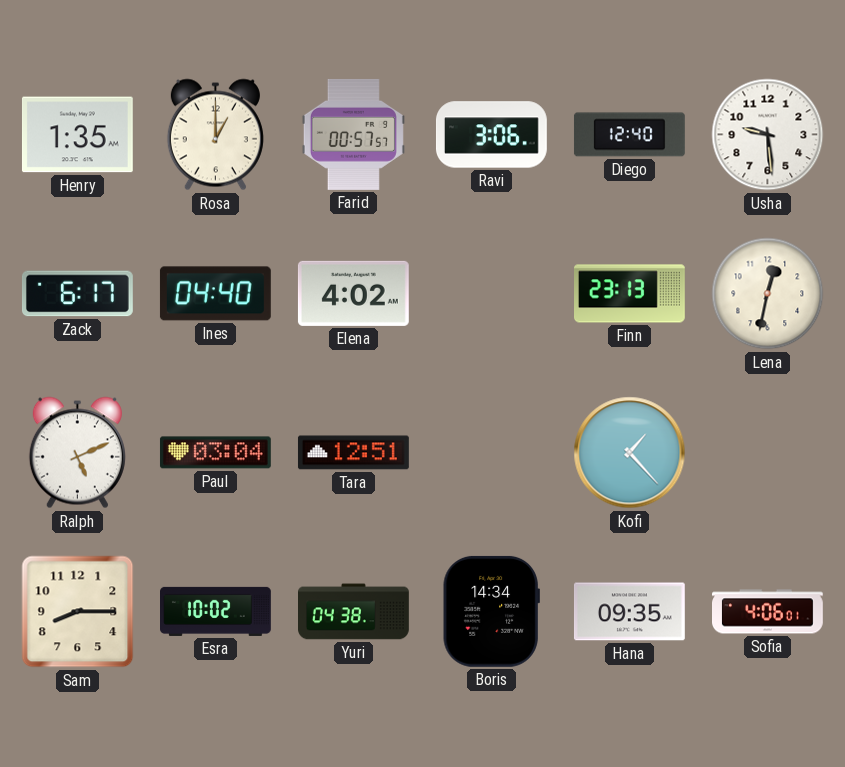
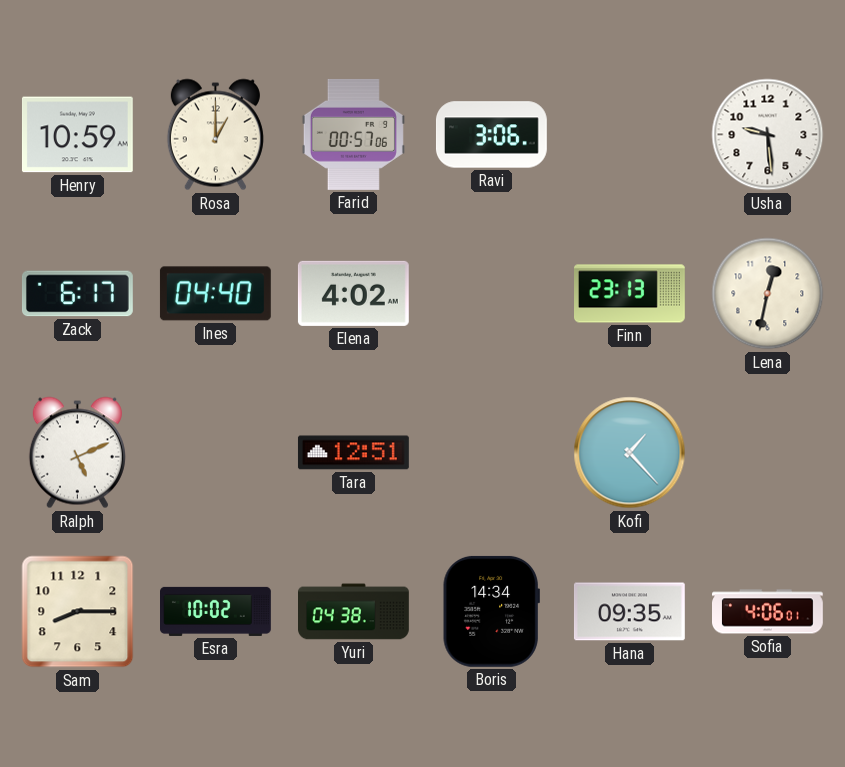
Henry: 1:35 -> 10:59 (77, 135)
Farid: 00:57:57 -> 00:57:06 (353, 134)
Diego: 12:40 -> none (629, 135)
Paul: 03:04 -> none (215, 453)
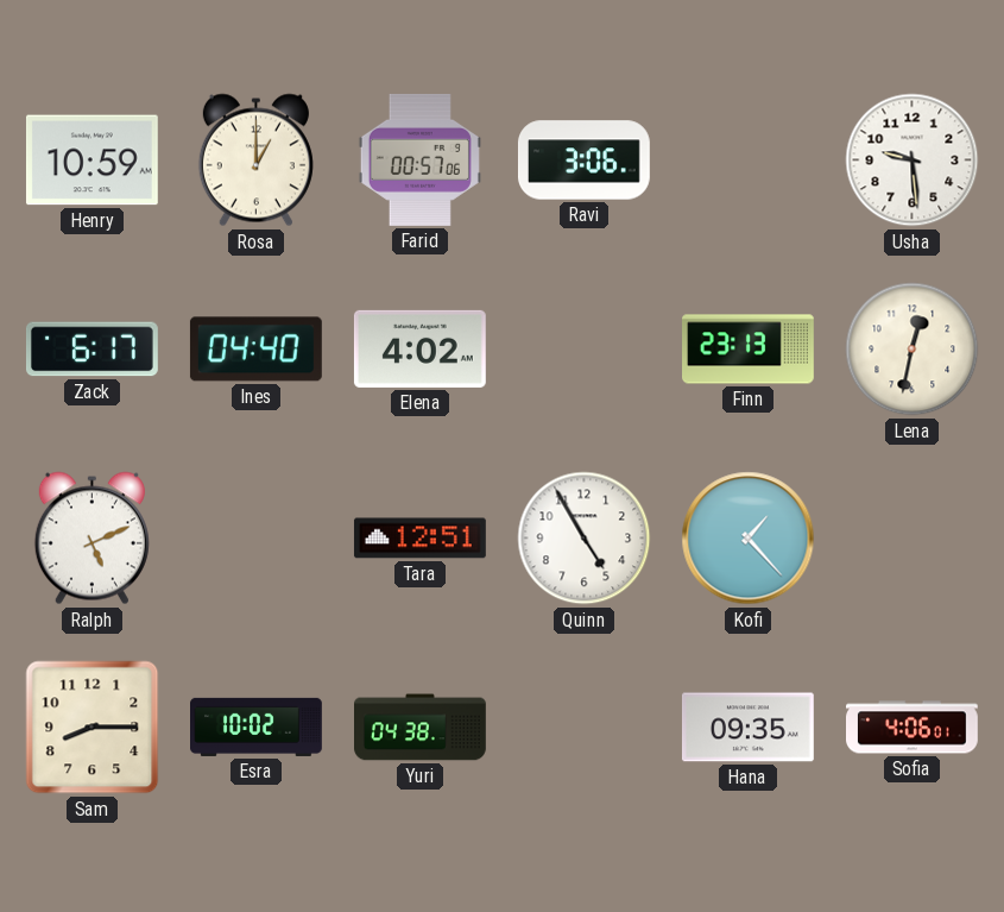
Quinn: none -> 4:55 (585, 539)
Boris: 14:34 -> none (491, 611)
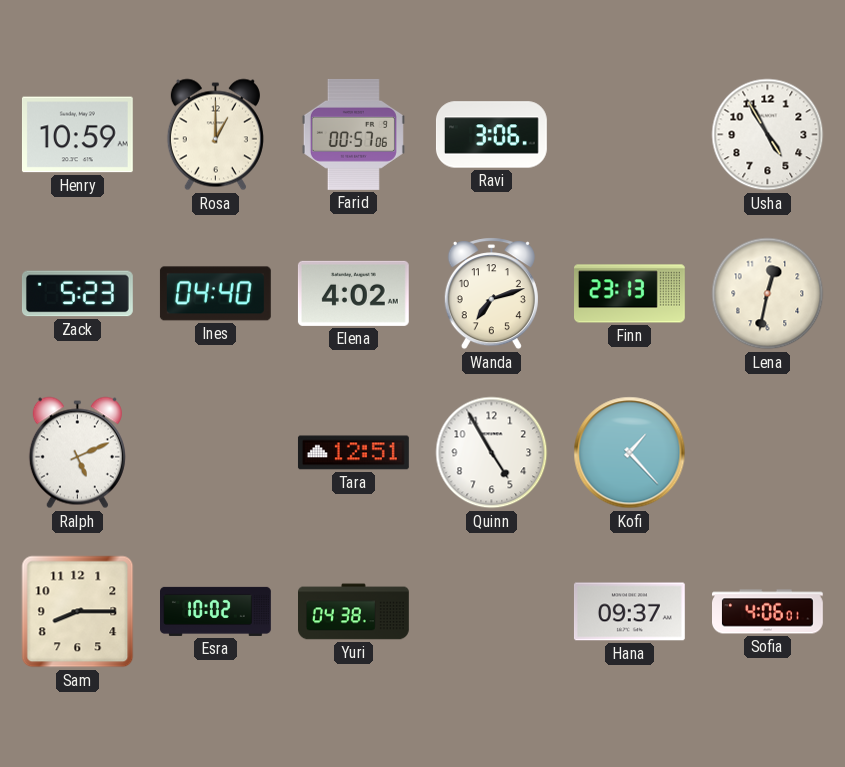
Usha: 9:29 -> 4:55 (768, 135)
Zack: 6:17 -> 5:23 (77, 294)
Wanda: none -> 7:12 (491, 294)
Hana: 09:35 -> 09:37 (629, 612)
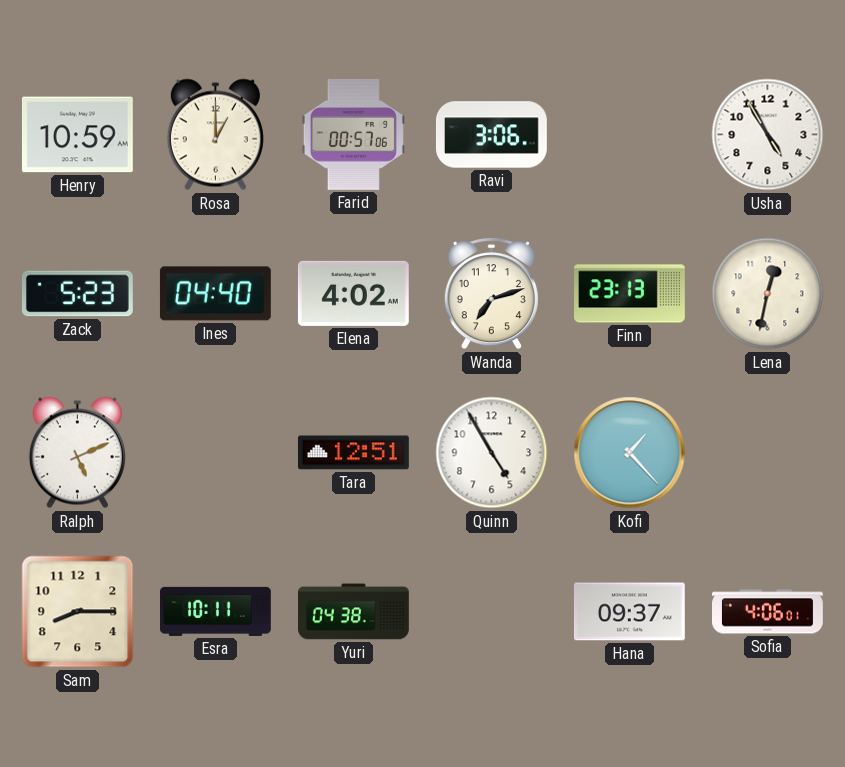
Esra: 10:02 -> 10:11 (216, 611)
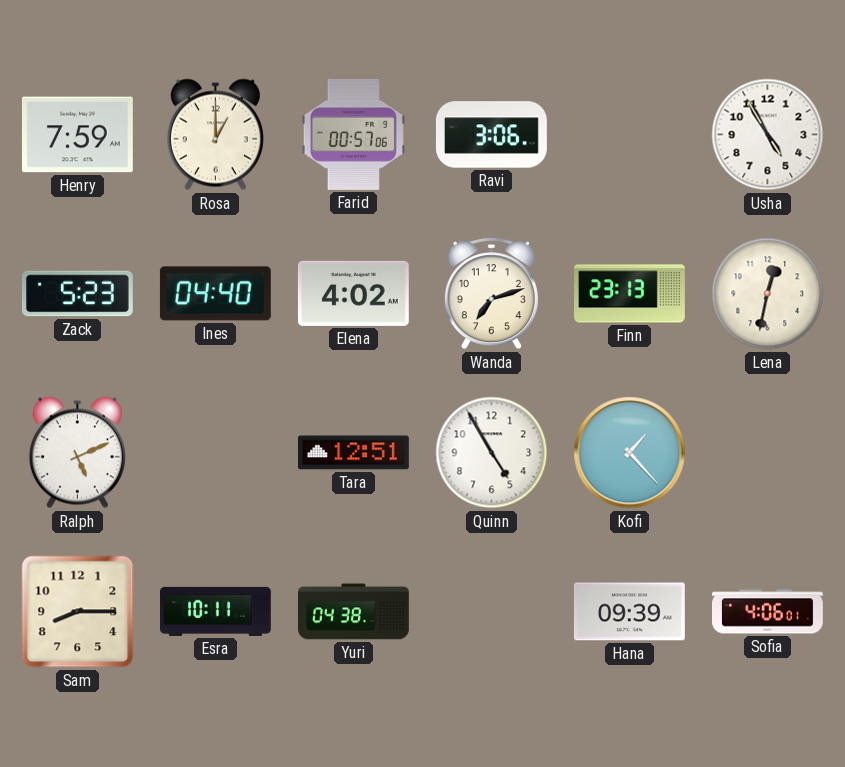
Henry: 10:59 -> 7:59 (77, 135)
Hana: 09:37 -> 09:39 (629, 612)
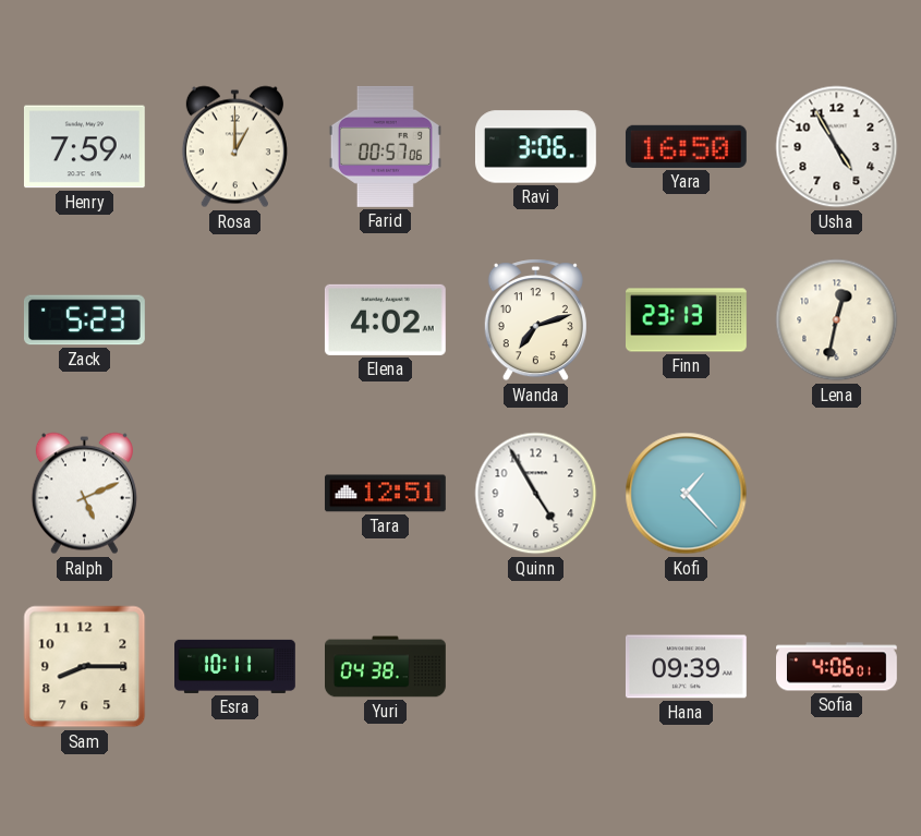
Yara: none -> 16:50 (686, 146)
Ines: 04:40 -> none (215, 294)
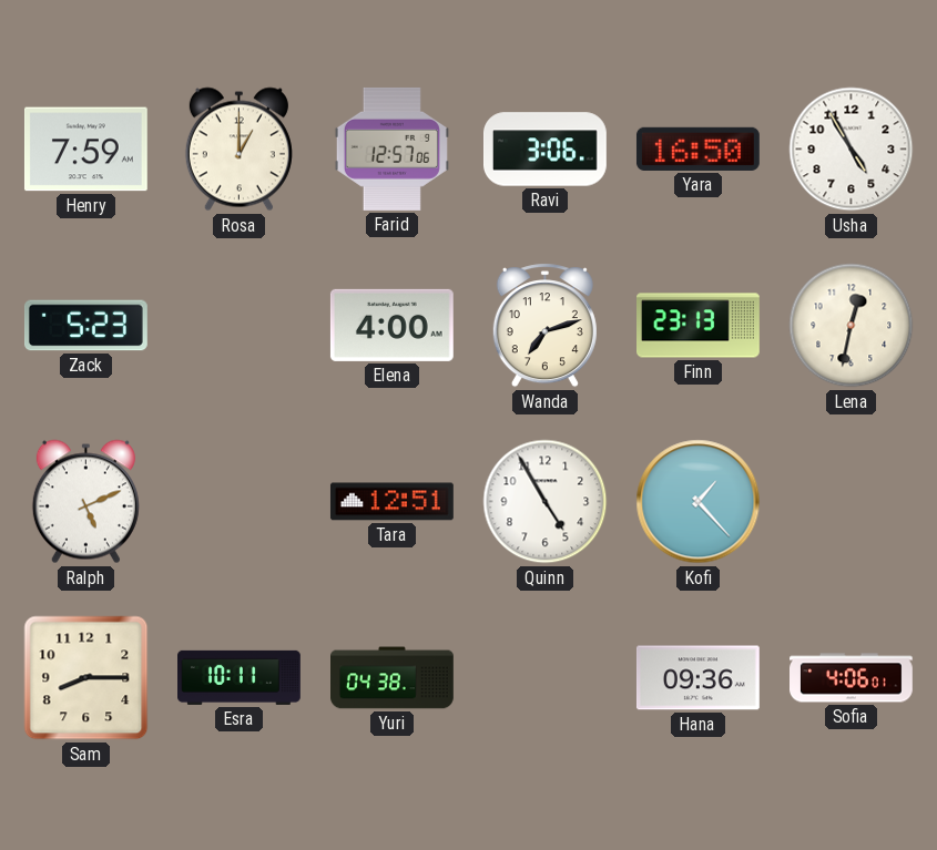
Farid: 00:57 -> 12:57 (391, 149)
Elena: 4:02 -> 4:00 (391, 325)
Hana: 09:39 -> 09:36 (697, 678)
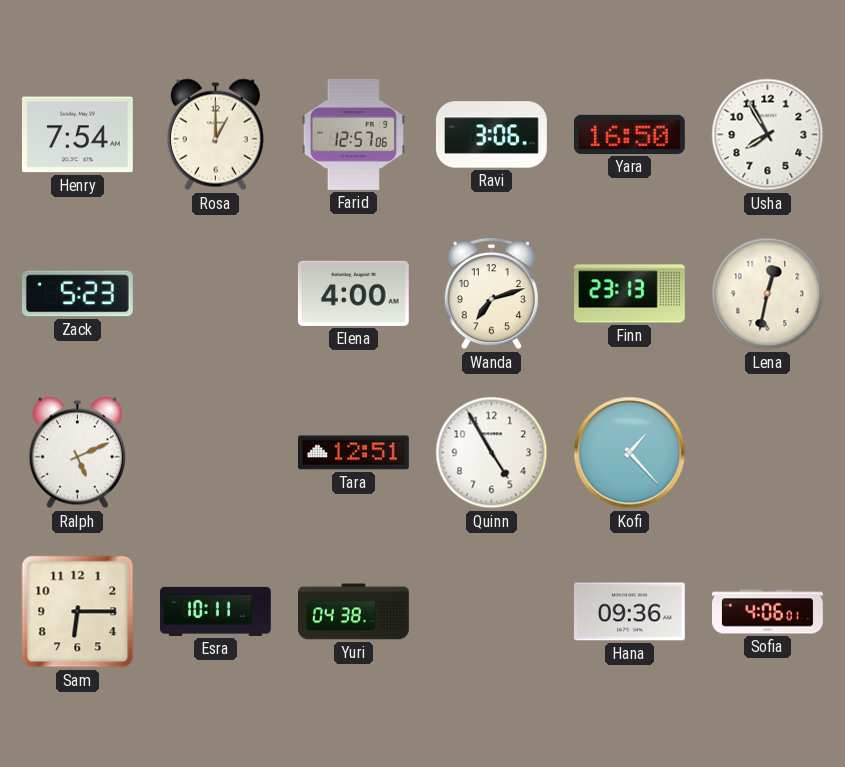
Henry: 7:59 -> 7:54 (77, 135)
Usha: 4:55 -> 7:55 (768, 135)
Sam: 8:15 -> 6:15 (78, 612)
